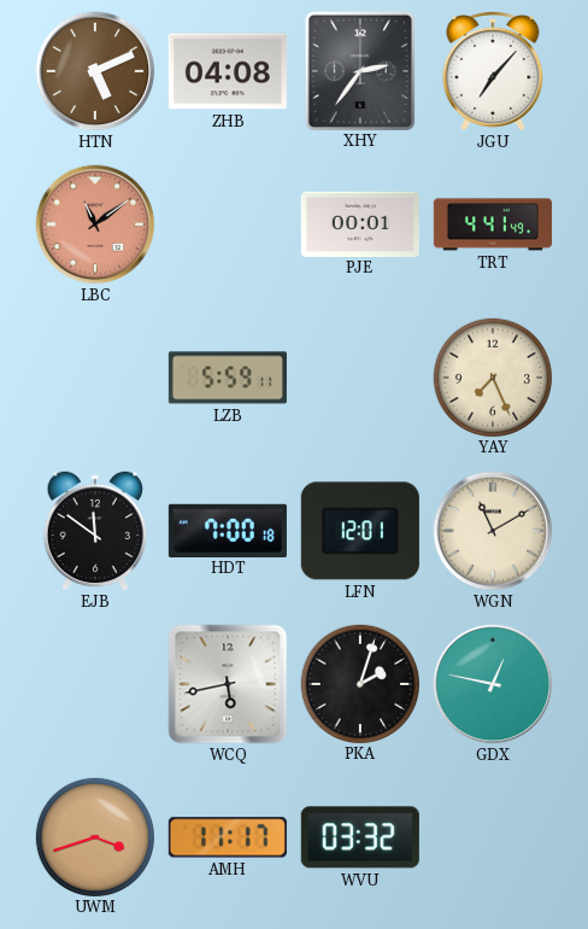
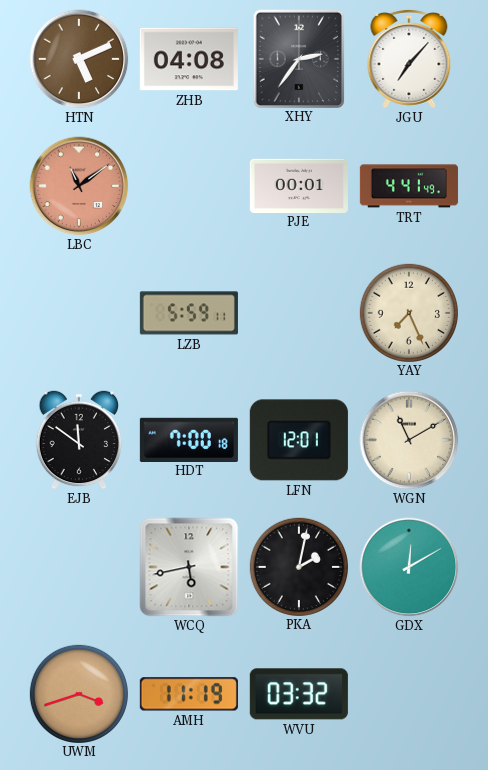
PKA: 2:03 -> 2:02 (298, 566)
GDX: 12:47 -> 12:10 (409, 567)
AMH: 11:17 -> 11:19 (189, 694)
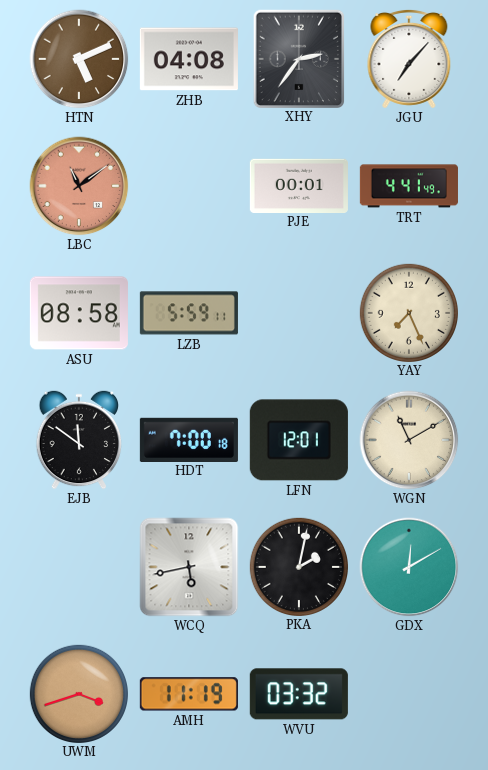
ASU: none -> 08:58 (79, 313)
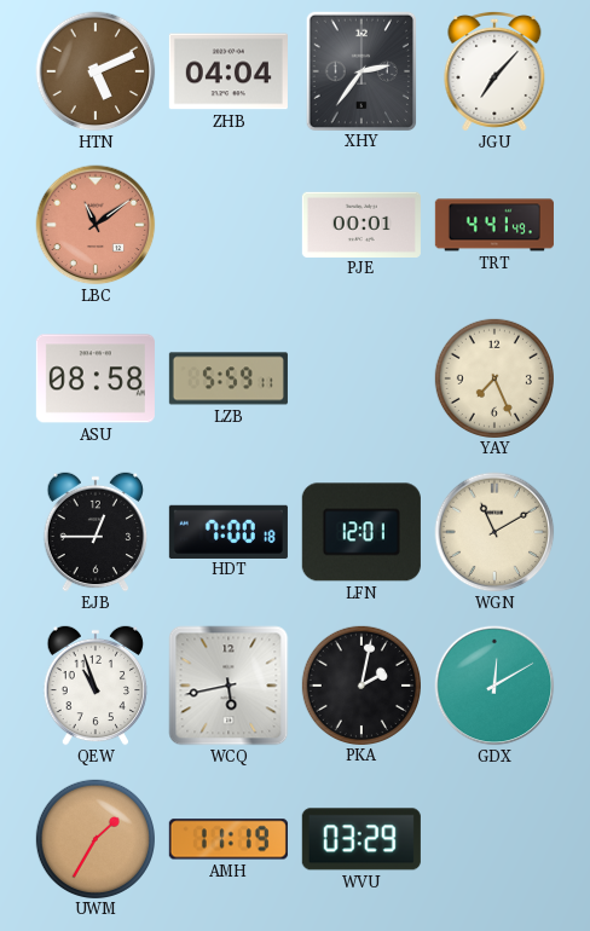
ZHB: 04:08 -> 04:04 (229, 71)
EJB: 11:51 -> 12:45 (96, 532)
QEW: none -> 10:57 (96, 686)
UWM: 3:42 -> 1:35 (94, 838)
WVU: 03:32 -> 03:29 (361, 839)
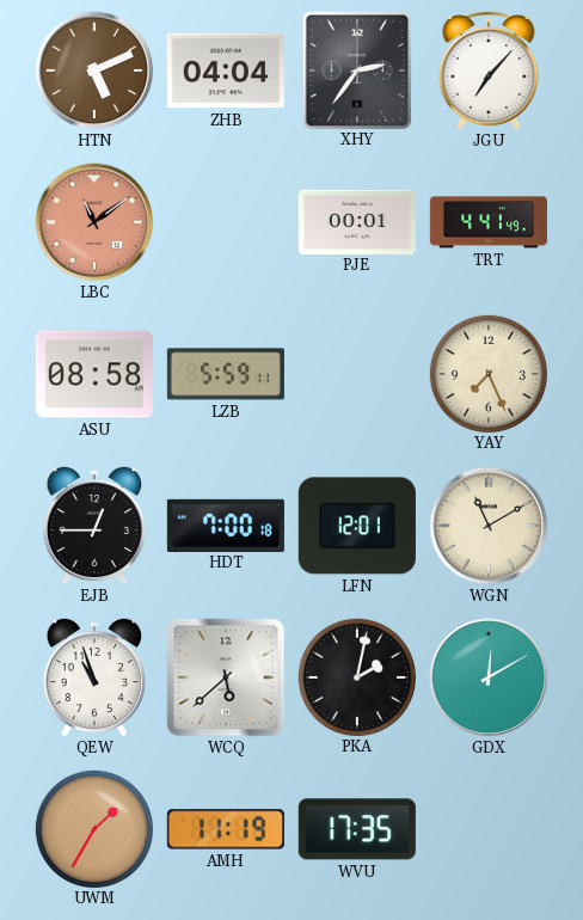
WCQ: 5:43 -> 5:38 (226, 677)
WVU: 03:29 -> 17:35 (357, 829)
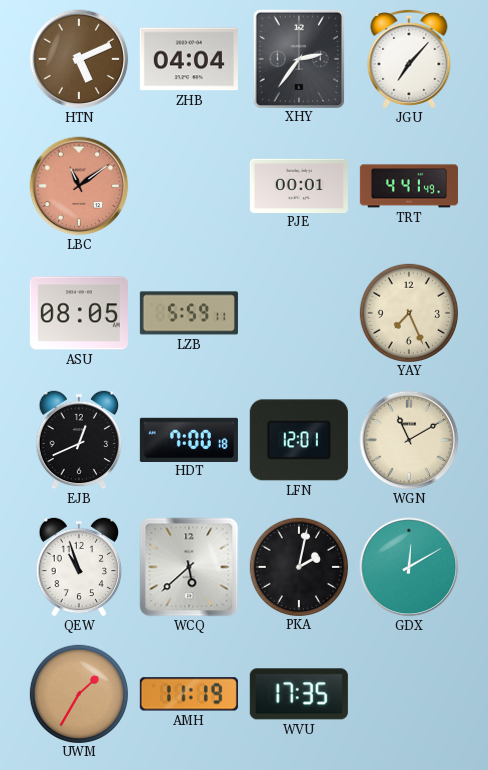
ASU: 08:58 -> 08:05 (79, 313)
EJB: 12:45 -> 12:41 (79, 440)
